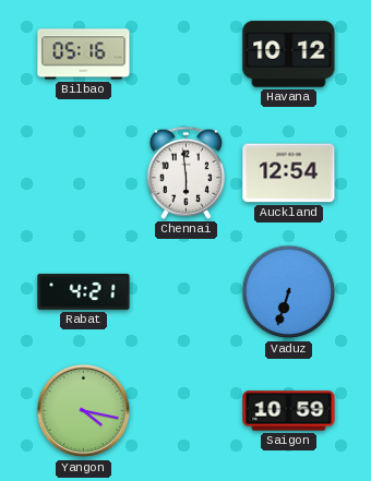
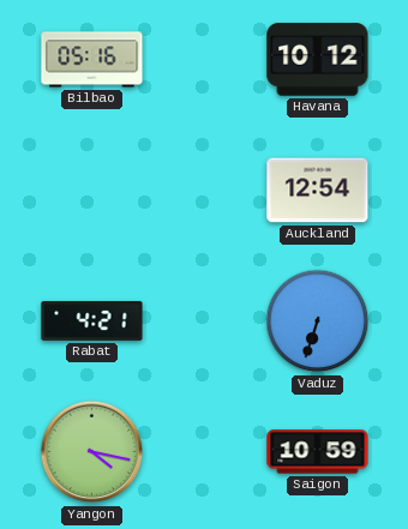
Chennai: 5:59 -> none (185, 172)
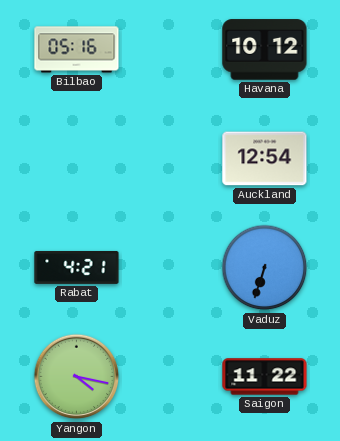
Saigon: 10:59 -> 11:22 (265, 377)
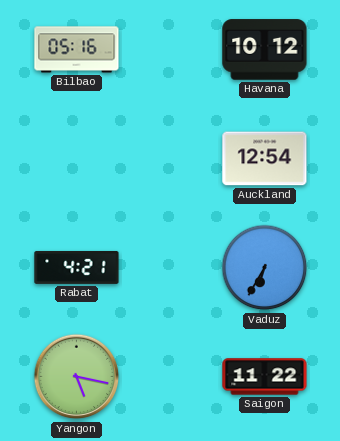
Vaduz: 6:33 -> 6:35 (265, 268)
Yangon: 4:17 -> 5:17 (77, 377)
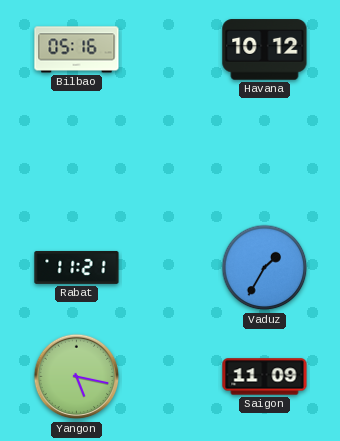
Auckland: 12:54 -> none (265, 159)
Rabat: 4:21 -> 11:21 (77, 267)
Vaduz: 6:35 -> 1:35 (265, 268)
Saigon: 11:22 -> 11:09 (265, 377)
